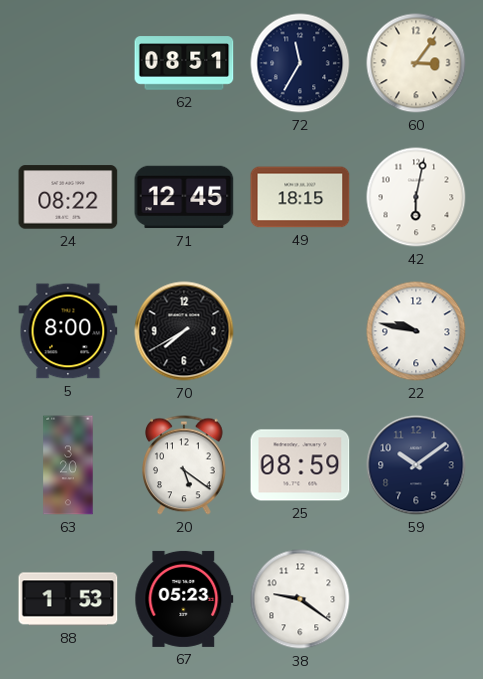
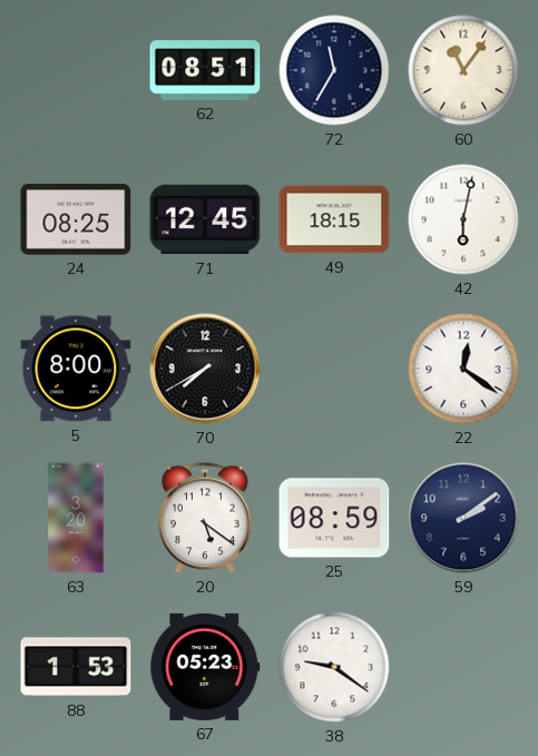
60: 3:06 -> 11:06 (463, 70)
24: 08:22 -> 08:25 (76, 219)
22: 9:47 -> 12:21 (463, 369)
59: 10:09 -> 2:09 (463, 518)
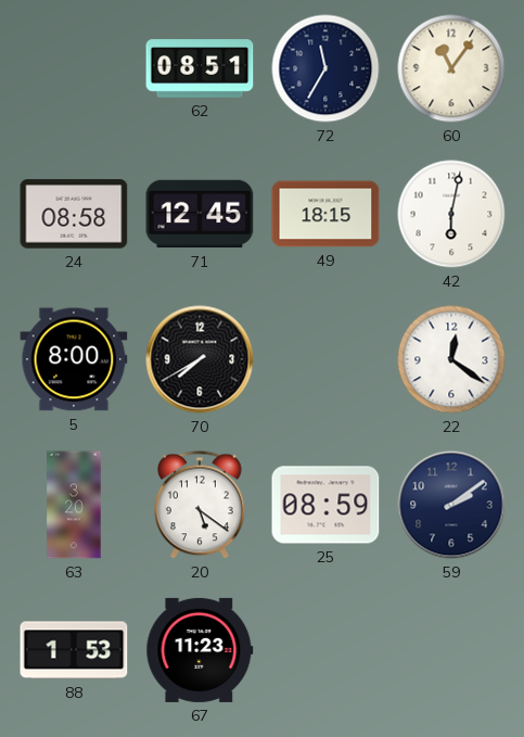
24: 08:25 -> 08:58 (74, 214)
67: 05:23 -> 11:23 (200, 650)
38: 9:21 -> none (334, 667)
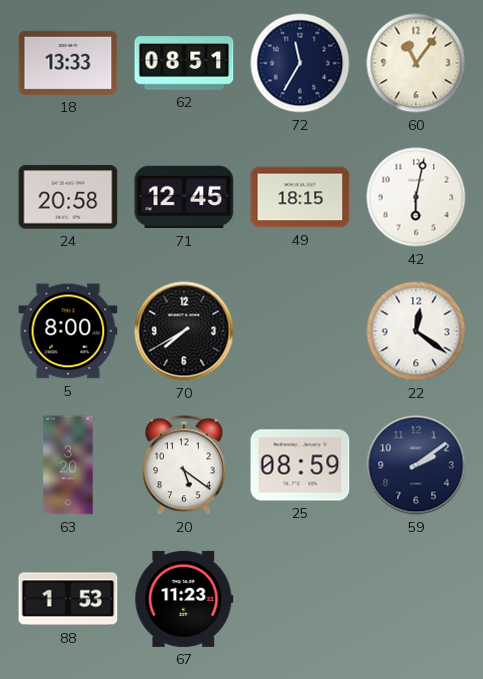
18: none -> 13:33 (68, 63)
24: 08:58 -> 20:58 (68, 197)
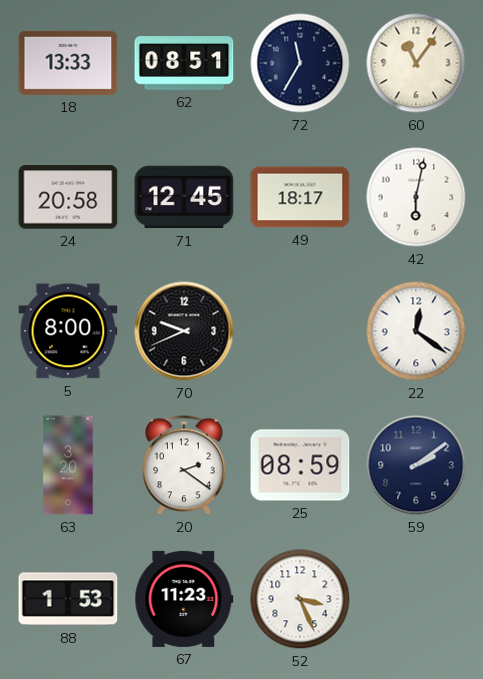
49: 18:15 -> 18:17 (300, 197)
70: 7:40 -> 9:41 (184, 331)
20: 5:21 -> 2:21 (185, 465)
52: none -> 3:26 (300, 599)
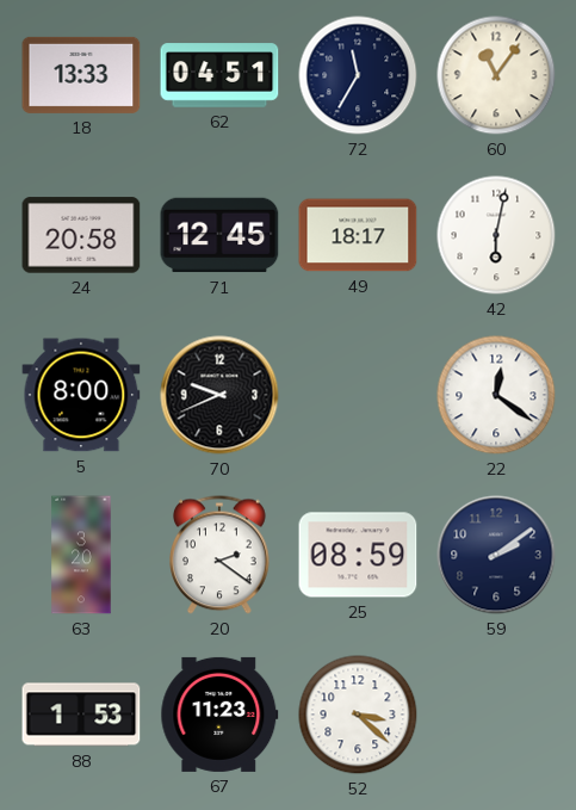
62: 08:51 -> 04:51 (219, 75)
52: 3:26 -> 3:22 (358, 715)
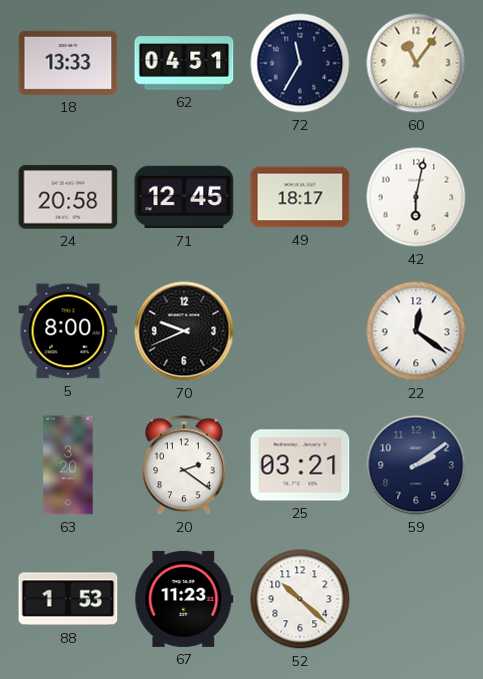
25: 08:59 -> 03:21 (300, 465)
52: 3:22 -> 10:22 (300, 599)
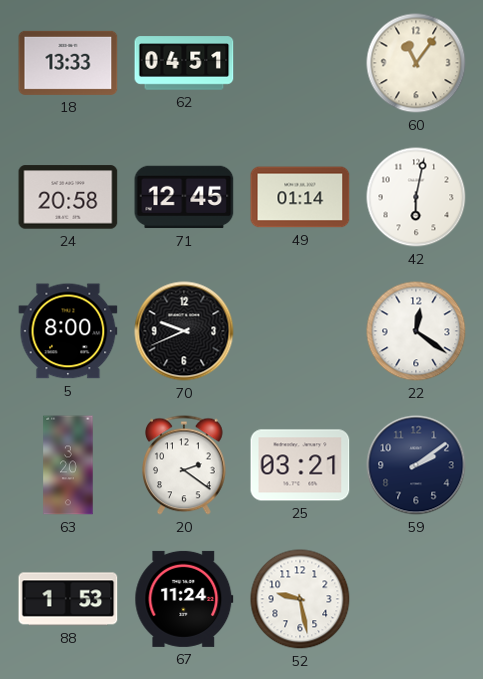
72: 11:35 -> none (300, 63)
49: 18:17 -> 01:14 (300, 197)
67: 11:23 -> 11:24 (184, 599)
52: 10:22 -> 9:28 (300, 599)
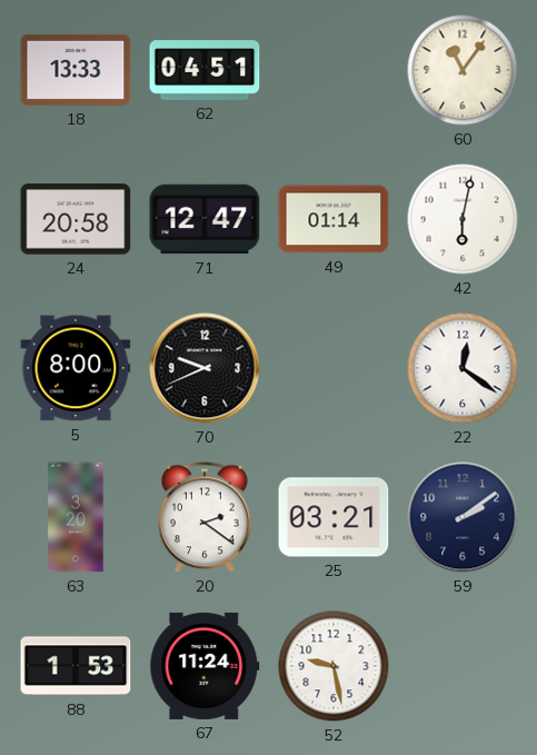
71: 12:45 -> 12:47 (205, 219)
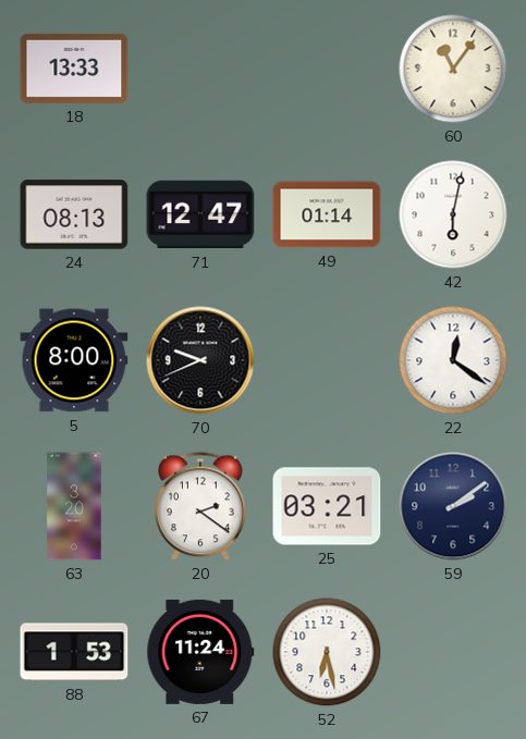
62: 04:51 -> none (205, 70)
24: 20:58 -> 08:13 (74, 214)
52: 9:28 -> 6:28 (327, 652)
